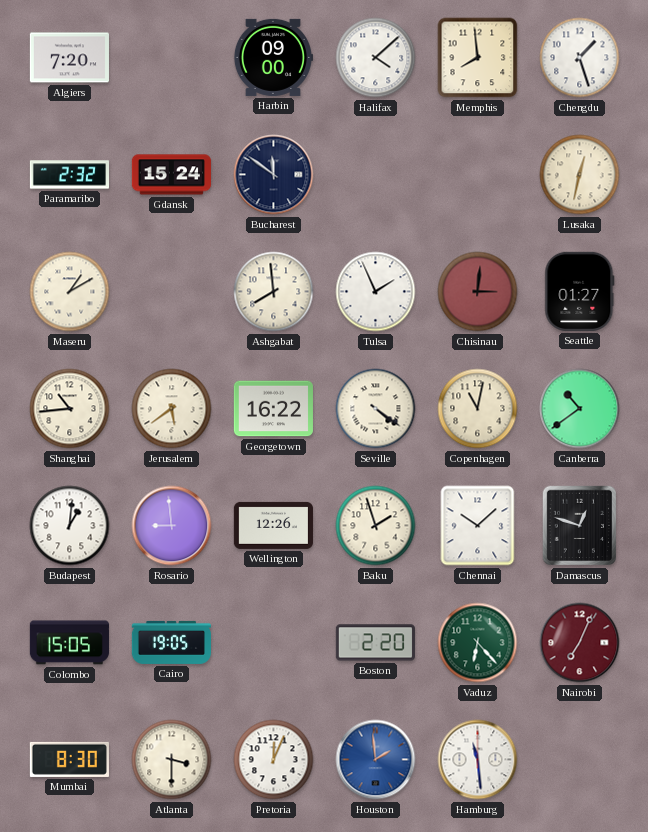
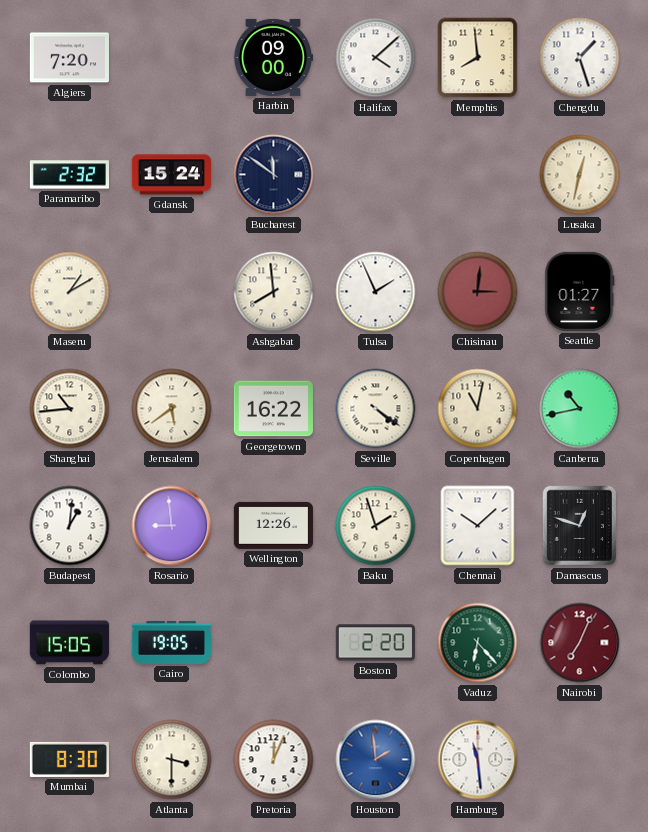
Canberra: 10:39 -> 10:43 (580, 409)
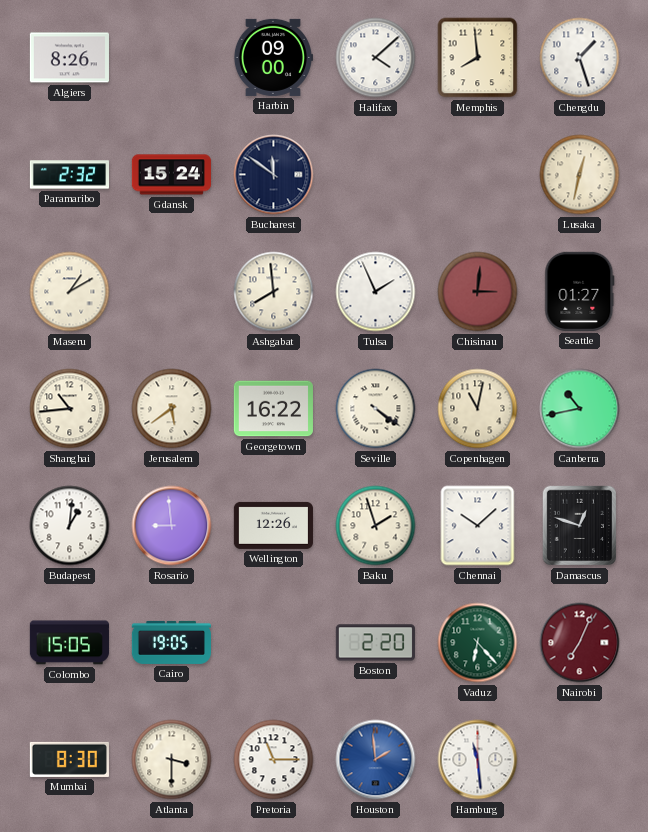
Algiers: 7:20 -> 8:26 (69, 58)
Pretoria: 12:04 -> 11:15 (274, 760)
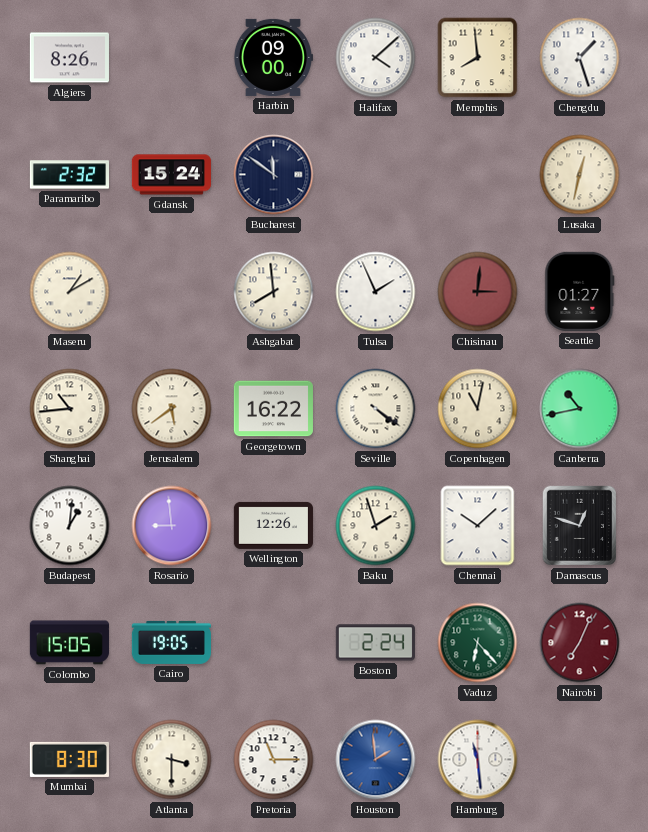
Boston: 2:20 -> 2:24 (375, 643)
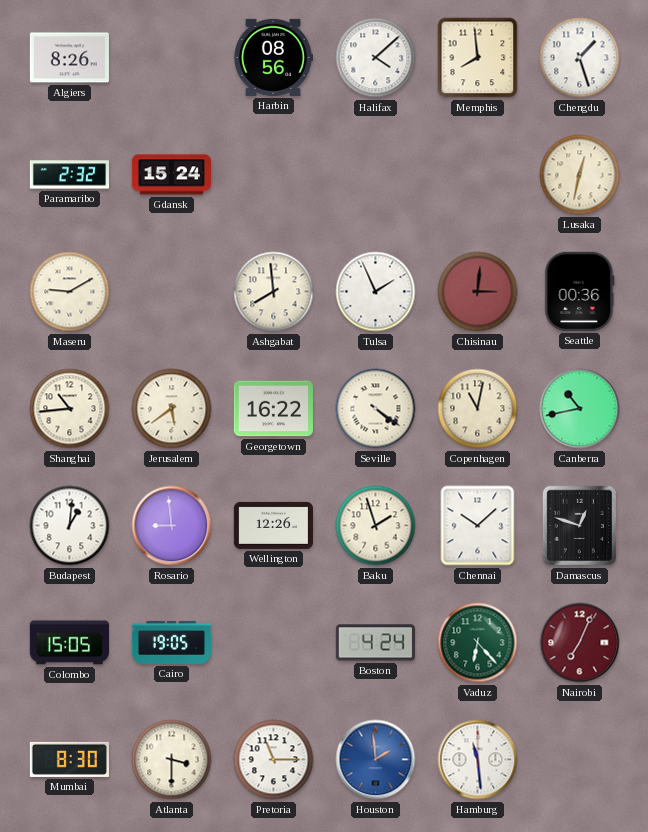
Harbin: 09:00 -> 08:56 (273, 57)
Bucharest: 11:51 -> none (274, 175)
Maseru: 1:10 -> 9:10 (70, 292)
Seattle: 01:27 -> 00:36 (580, 291)
Boston: 2:24 -> 4:24 (375, 643)
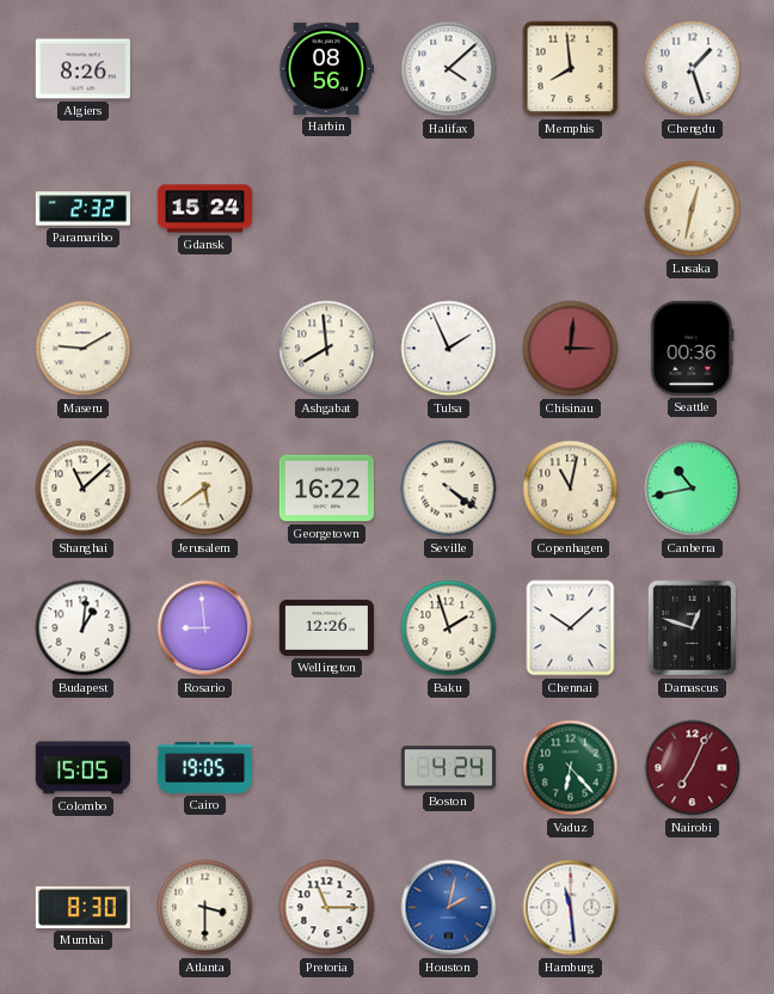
Shanghai: 10:44 -> 11:08 (84, 489)
Houston: 1:59 -> 2:02 (449, 908)
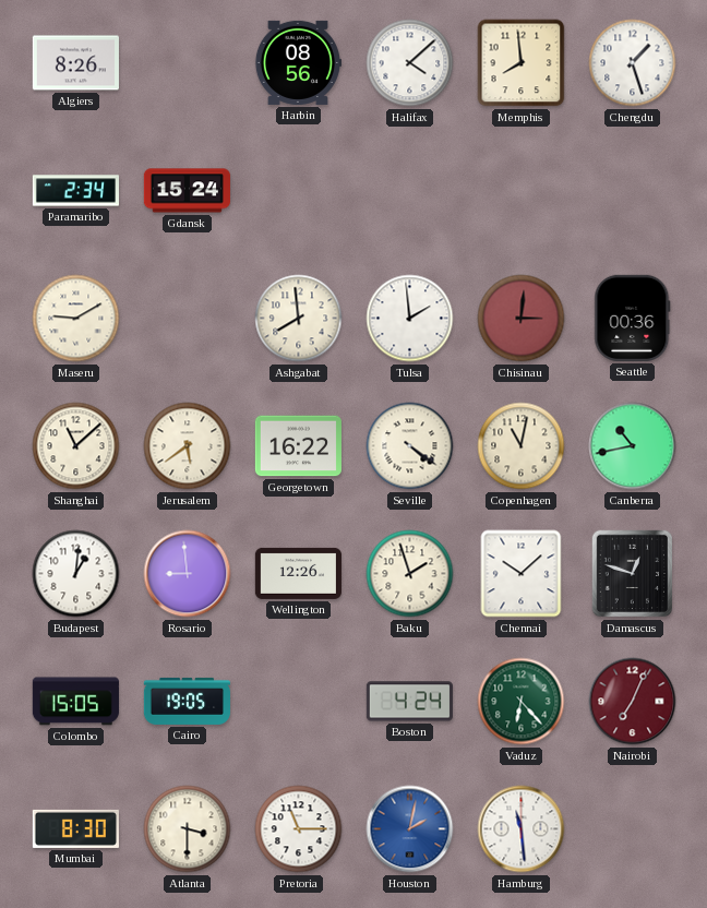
Paramaribo: 2:32 -> 2:34 (75, 191)
Lusaka: 12:32 -> none (693, 209)
Tulsa: 1:56 -> 1:59 (410, 319)
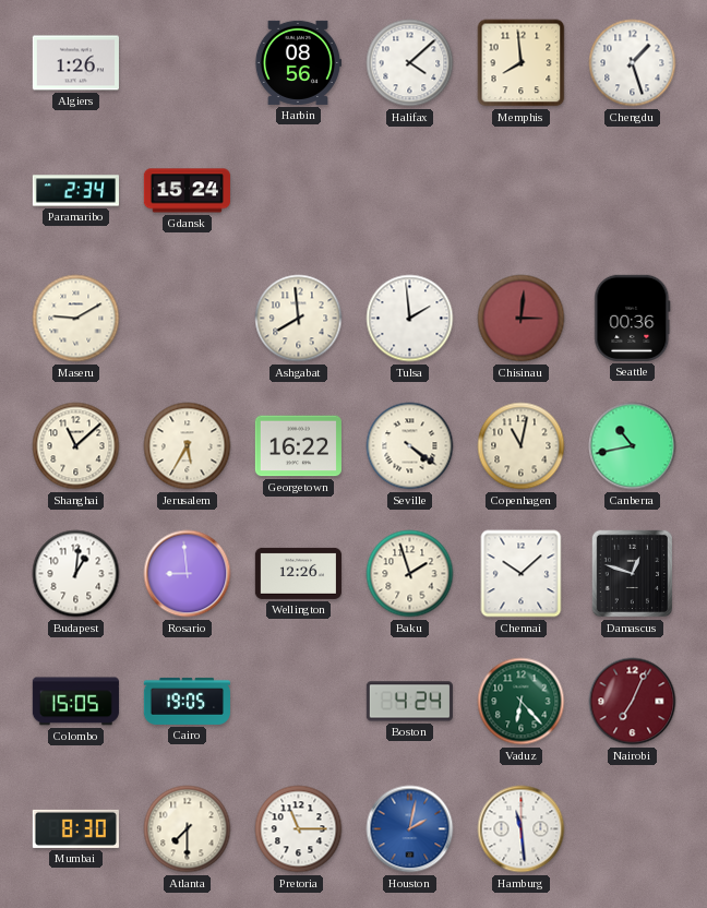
Algiers: 8:26 -> 1:26 (75, 63)
Jerusalem: 5:39 -> 5:35 (188, 446)
Atlanta: 3:30 -> 7:30 (188, 829)
